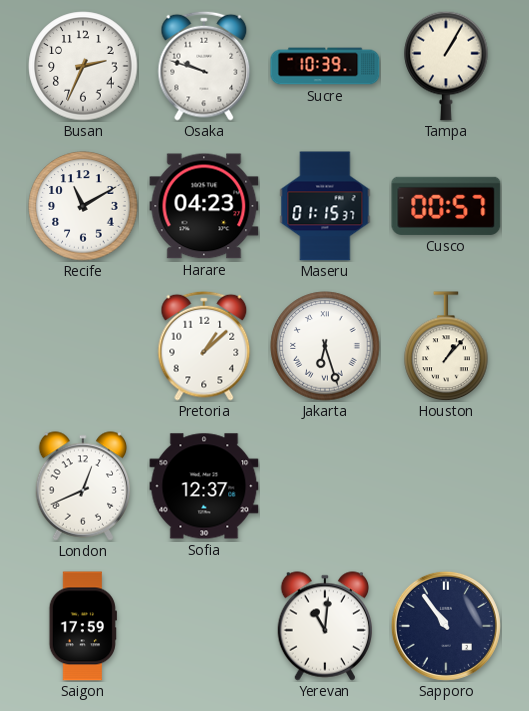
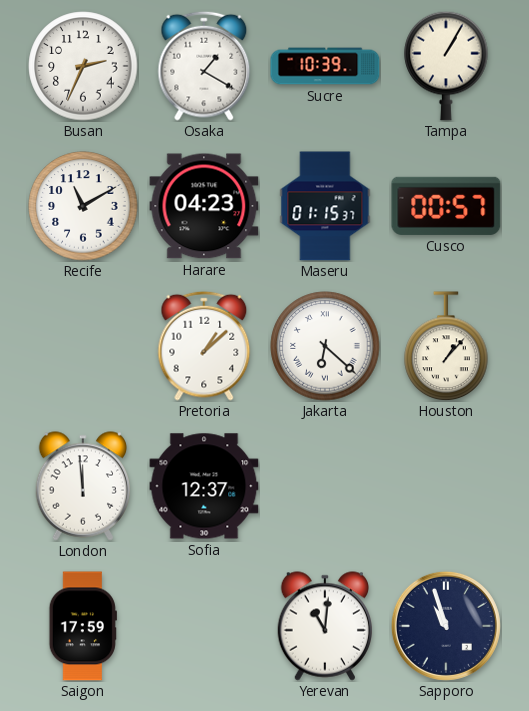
Osaka: 9:48 -> 1:20 (204, 66)
Jakarta: 6:27 -> 6:22 (325, 346)
London: 12:41 -> 11:59 (82, 486)
Sapporo: 10:54 -> 10:57 (446, 626)
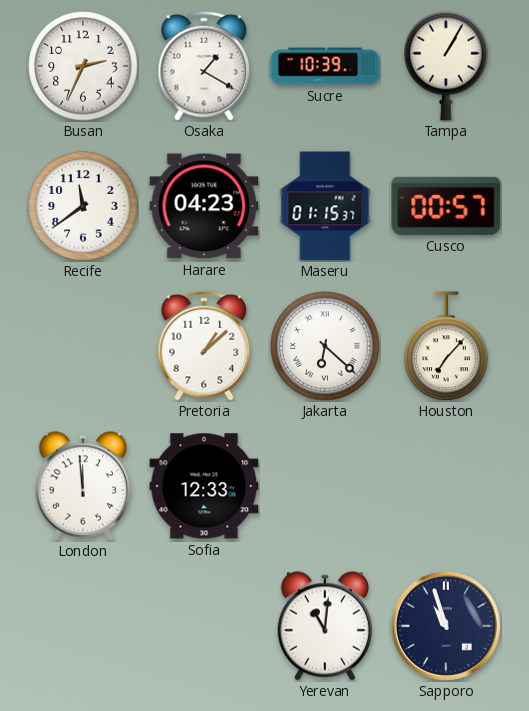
Recife: 11:10 -> 11:39 (83, 206)
Houston: 1:07 -> 7:07 (446, 346)
Sofia: 12:37 -> 12:33 (204, 486)
Saigon: 17:59 -> none (83, 626)
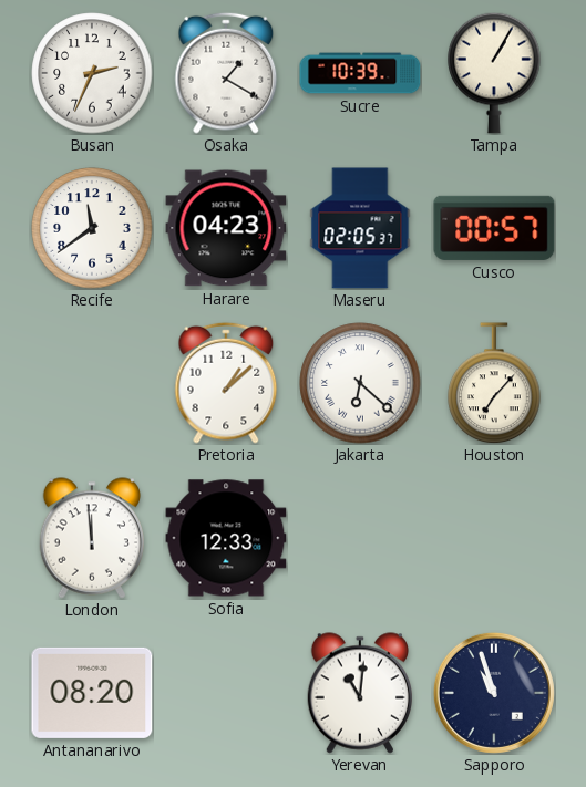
Maseru: 01:15 -> 02:05 (360, 228)
Antananarivo: none -> 08:20 (92, 693)
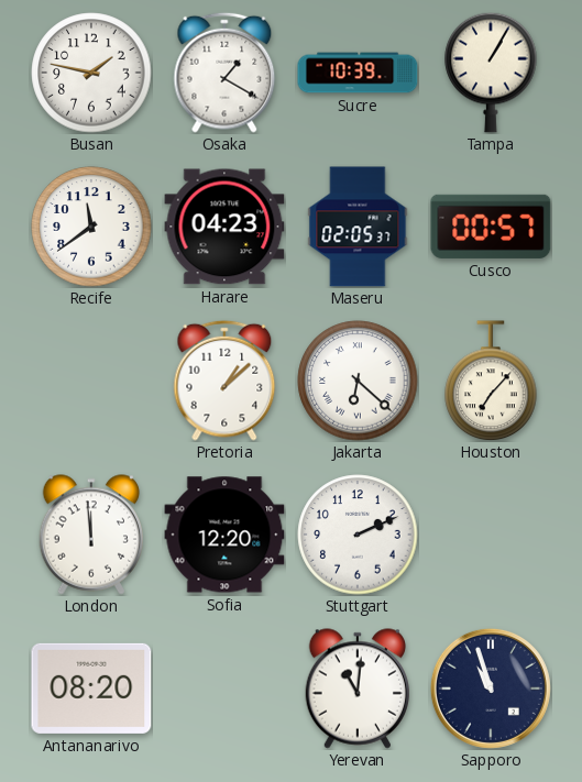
Busan: 2:34 -> 1:47 (91, 73)
Sofia: 12:33 -> 12:20 (224, 535)
Stuttgart: none -> 2:11 (358, 535)
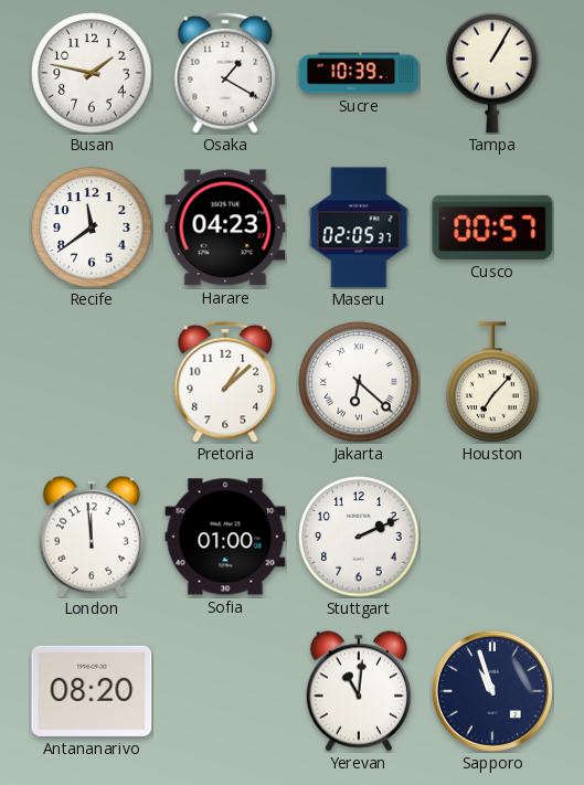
Sofia: 12:20 -> 01:00 (225, 537)
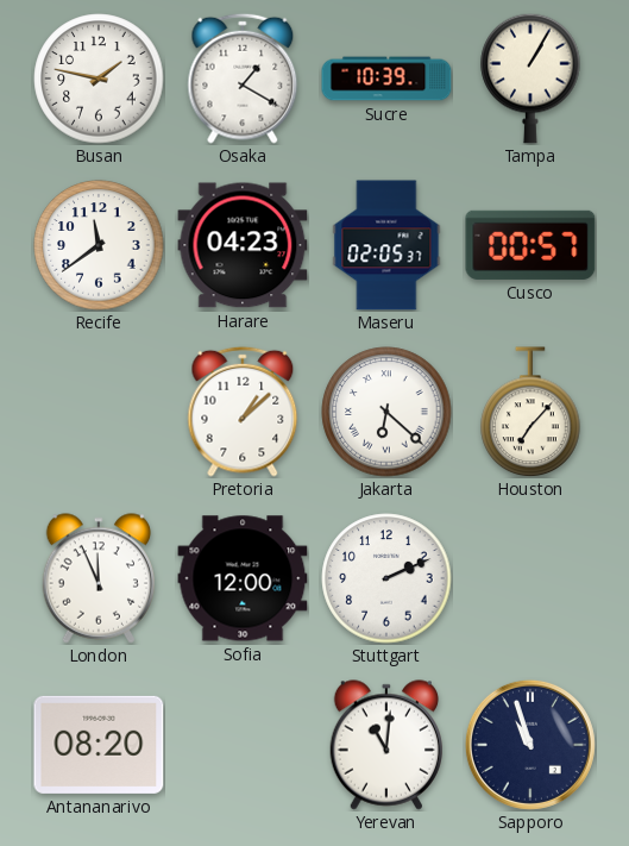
London: 11:59 -> 11:56 (98, 578)
Sofia: 01:00 -> 12:00 (243, 578)
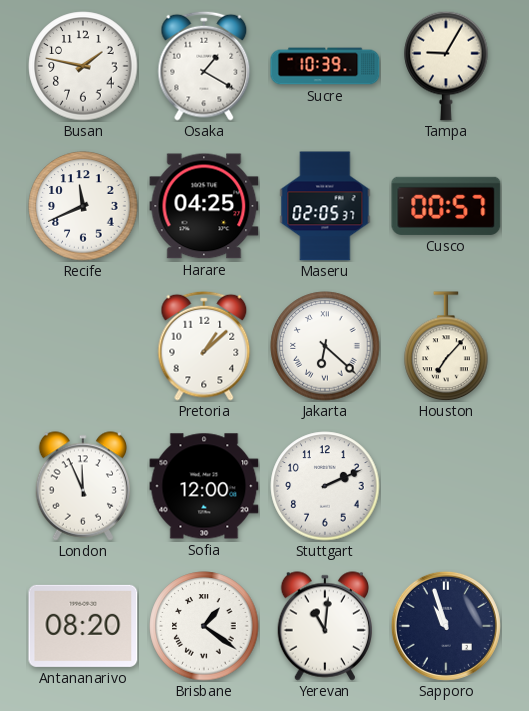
Tampa: 1:05 -> 9:05 (446, 66)
Recife: 11:39 -> 11:41 (83, 206)
Harare: 04:23 -> 04:25 (204, 206)
Brisbane: none -> 1:21 (204, 626)
